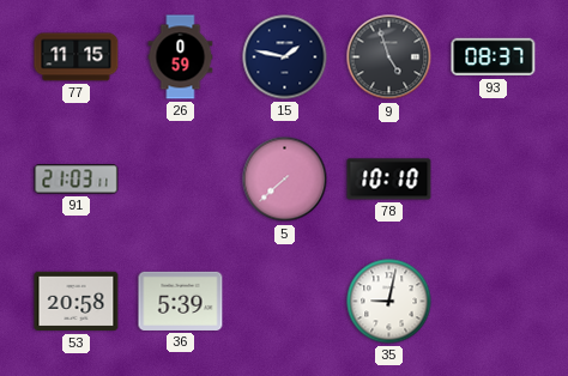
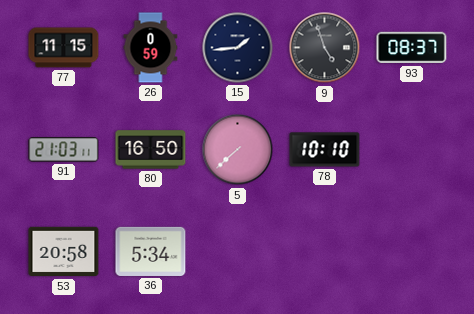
15: 1:47 -> 1:44 (238, 48)
80: none -> 16:50 (151, 150)
36: 5:39 -> 5:34 (151, 251)
35: 9:02 -> none (389, 302)
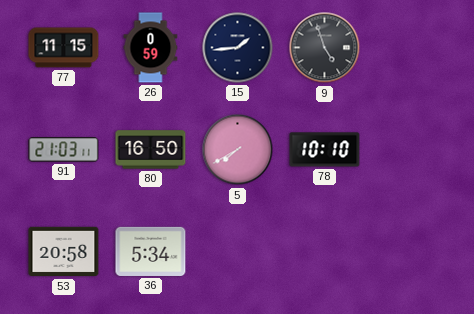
93: 08:37 -> none (412, 48)
5: 7:38 -> 7:40 (238, 150)
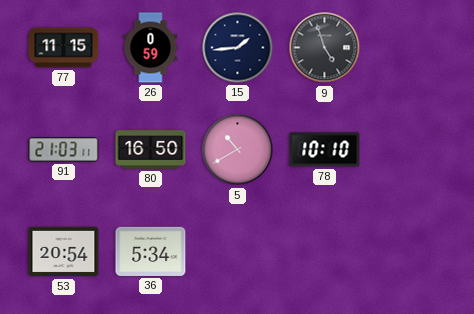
5: 7:40 -> 10:40 (238, 150)
53: 20:58 -> 20:54 (64, 252)
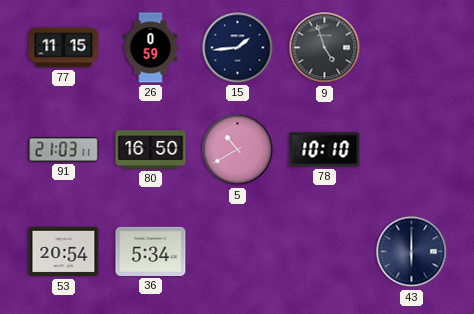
43: none -> 6:00 (412, 252)
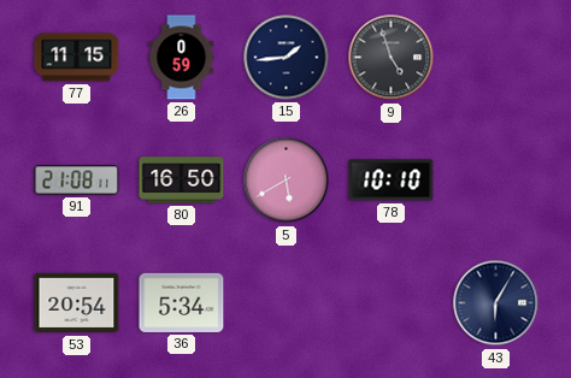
91: 21:03 -> 21:08 (77, 181)
5: 10:40 -> 5:40 (287, 181)
43: 6:00 -> 6:05 (496, 303)
